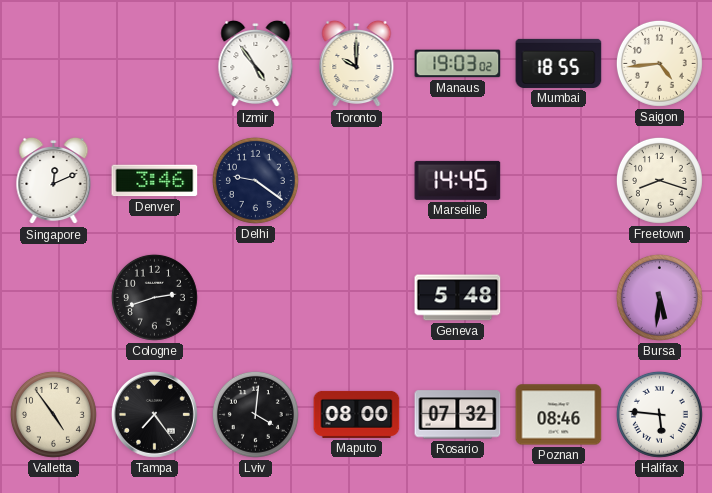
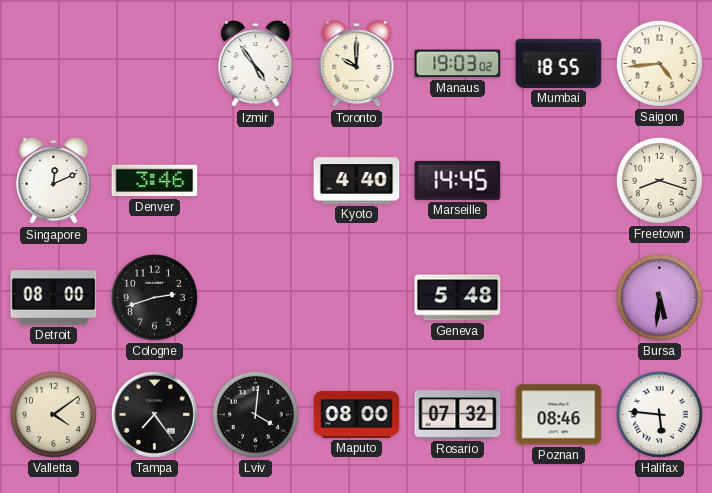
Delhi: 9:21 -> none (255, 180)
Kyoto: none -> 4:40 (357, 181)
Detroit: none -> 08:00 (54, 298)
Valletta: 4:54 -> 4:09 (53, 414)
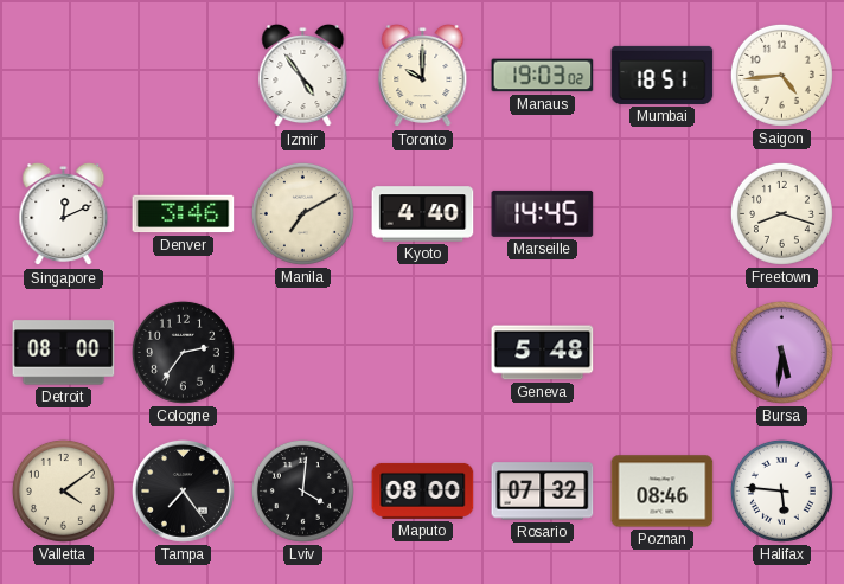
Mumbai: 18:55 -> 18:51 (663, 75)
Manila: none -> 7:10 (302, 213)
Cologne: 2:42 -> 2:36 (183, 352)
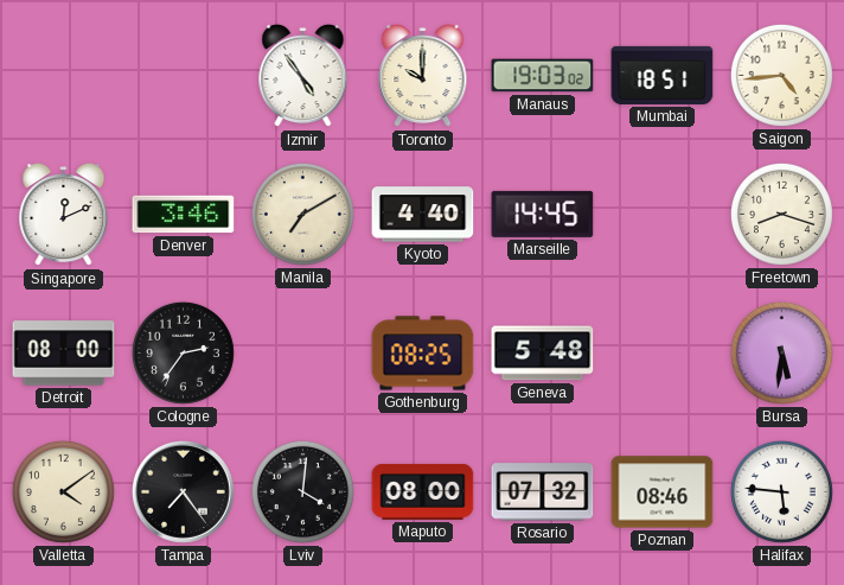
Gothenburg: none -> 08:25 (423, 354)
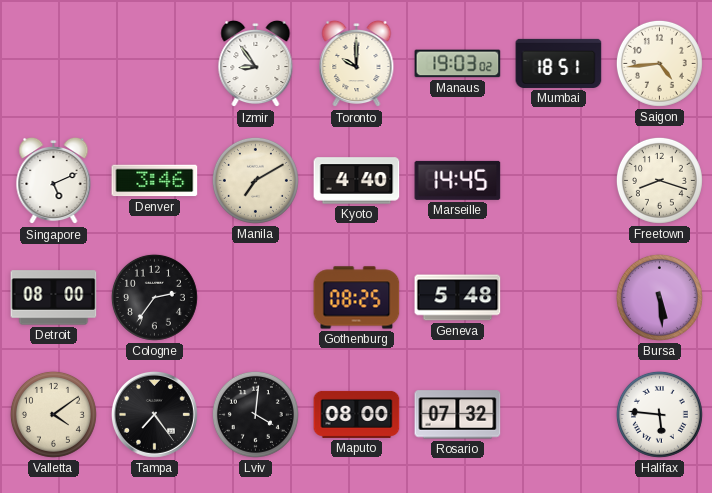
Izmir: 4:54 -> 8:54 (256, 64)
Singapore: 12:11 -> 5:11 (54, 181)
Bursa: 5:31 -> 5:29 (659, 297)
Poznan: 08:46 -> none (663, 492)
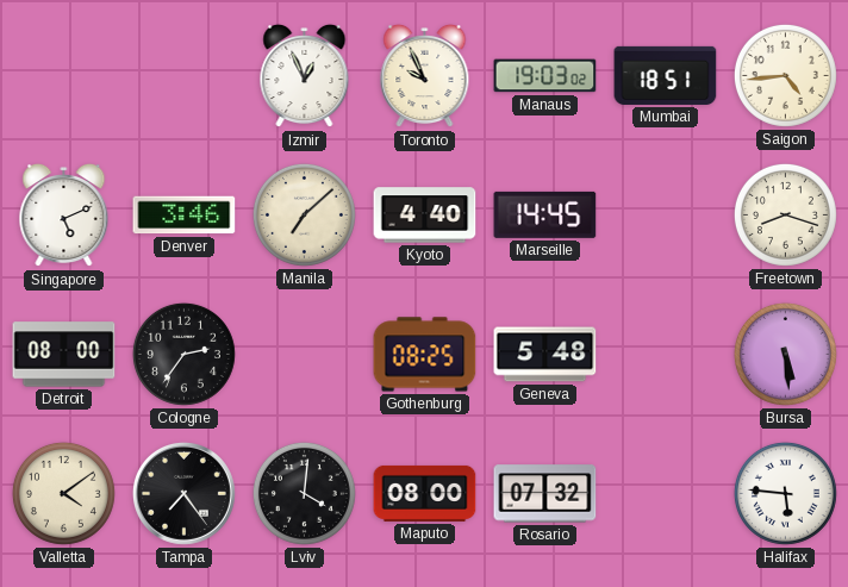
Izmir: 8:54 -> 12:56 (305, 76)
Toronto: 10:00 -> 9:56 (425, 76)
Manila: 7:10 -> 7:08 (304, 214)
